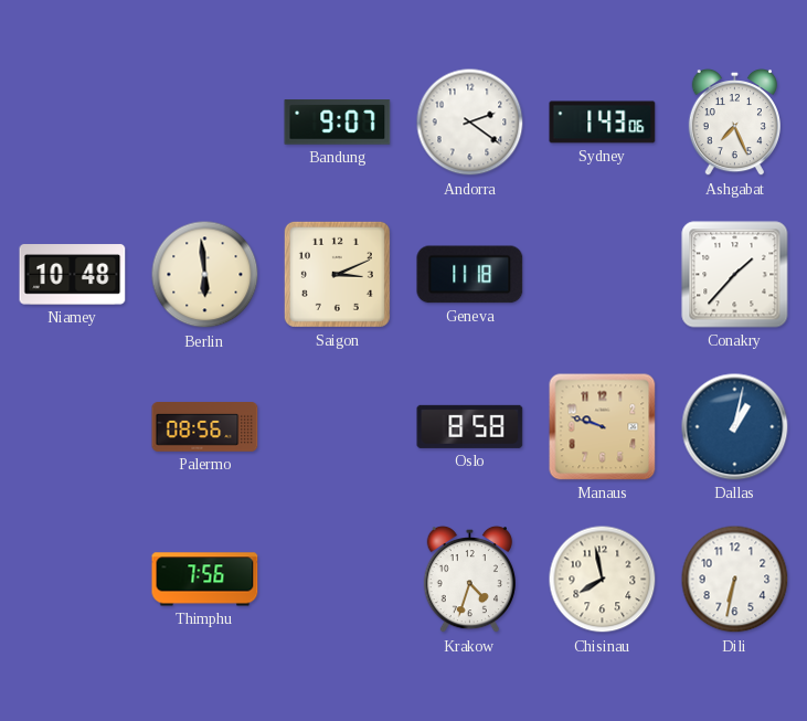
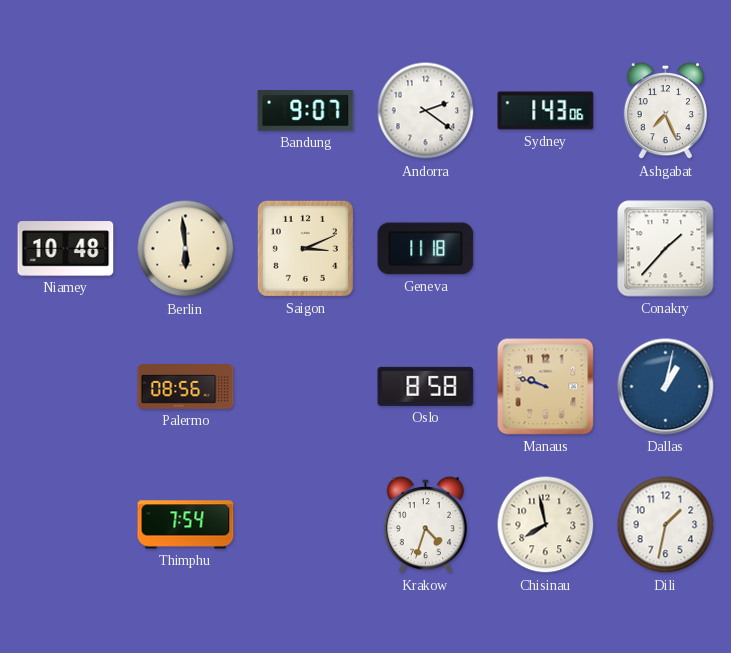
Thimphu: 7:56 -> 7:54 (186, 525)
Dili: 6:32 -> 1:32 (666, 525)
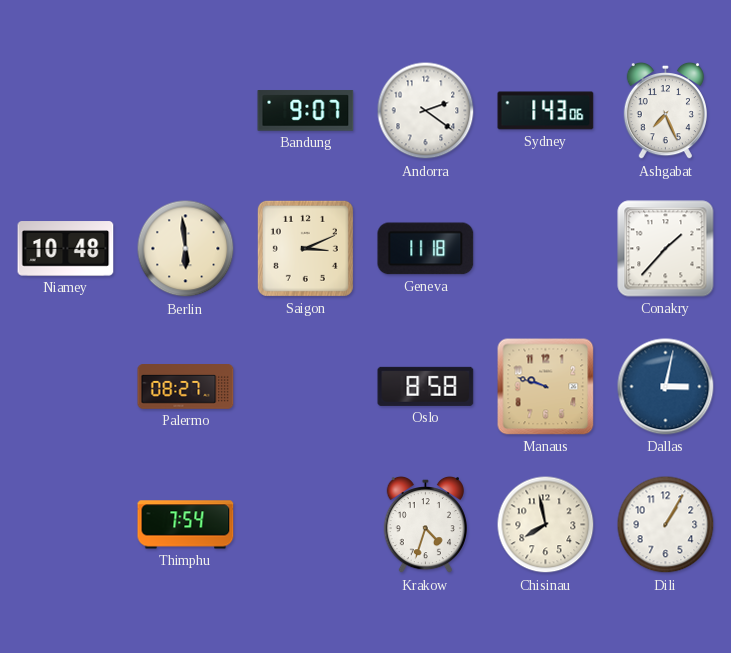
Palermo: 08:56 -> 08:27 (186, 387)
Dallas: 1:02 -> 3:02 (666, 387)
Dili: 1:32 -> 1:05 (666, 525)
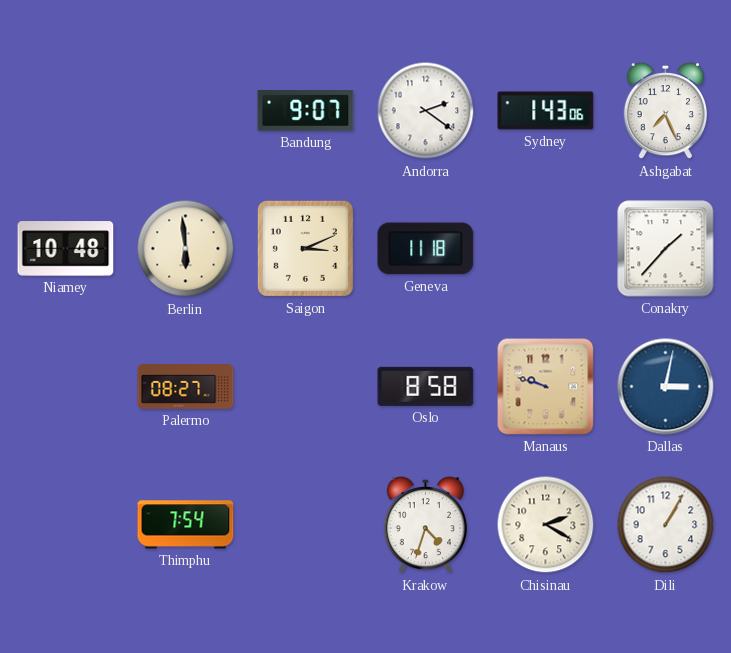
Chisinau: 7:58 -> 2:20 (546, 525)
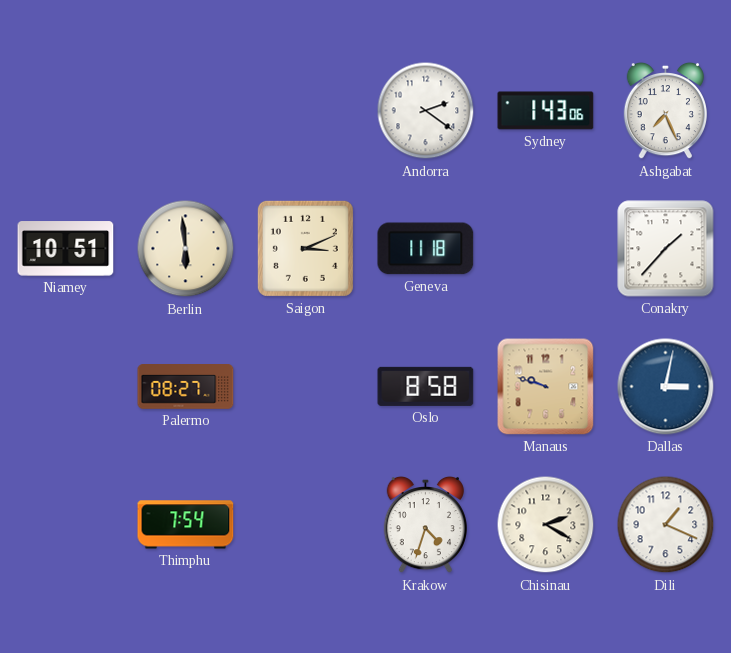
Bandung: 9:07 -> none (306, 111)
Niamey: 10:48 -> 10:51 (66, 249)
Dili: 1:05 -> 1:19 (666, 525)
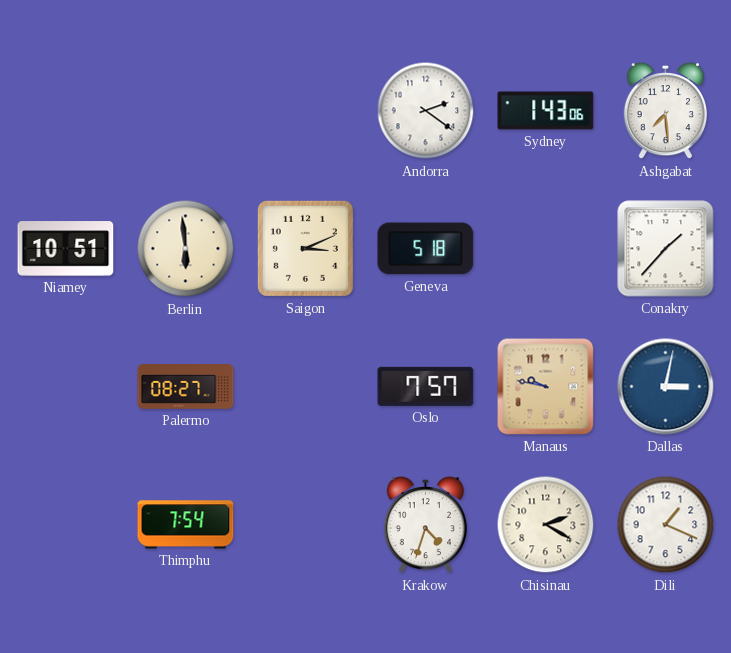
Ashgabat: 7:26 -> 7:29 (665, 111)
Geneva: 11:18 -> 5:18 (426, 249)
Oslo: 8:58 -> 7:57 (426, 386)
Manaus: 9:48 -> 9:47 (546, 387)
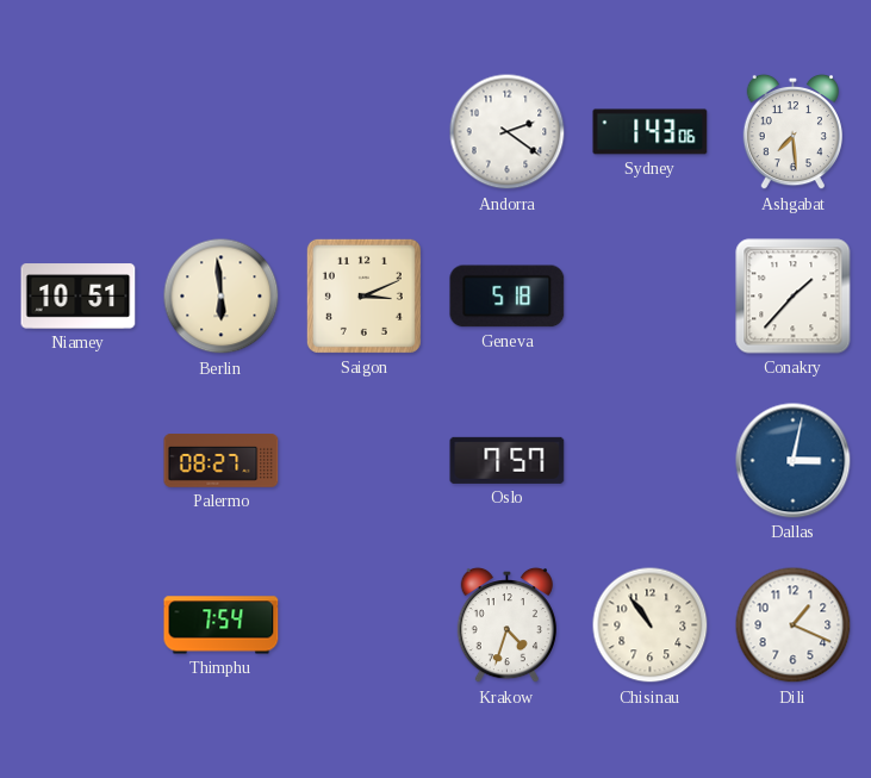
Manaus: 9:47 -> none (546, 387)
Chisinau: 2:20 -> 10:54 (651, 625)
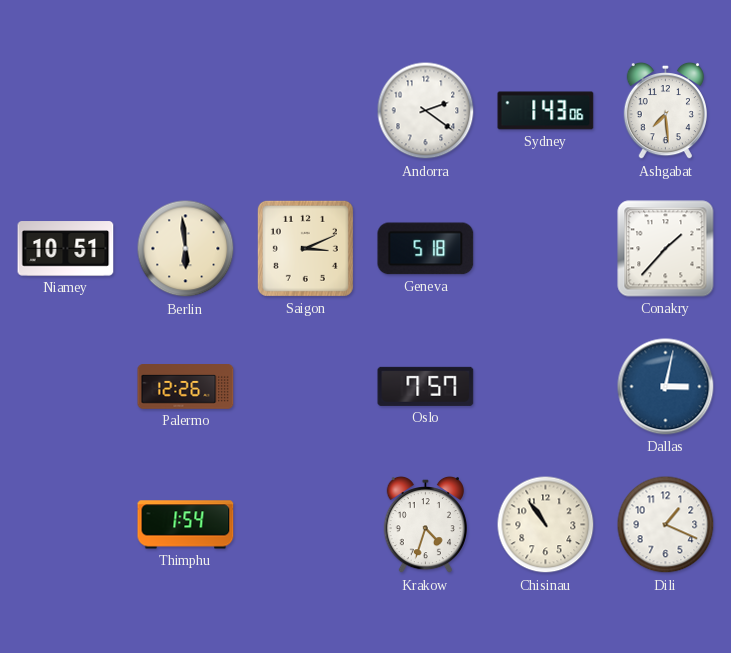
Palermo: 08:27 -> 12:26 (186, 387)
Thimphu: 7:54 -> 1:54 (186, 525)
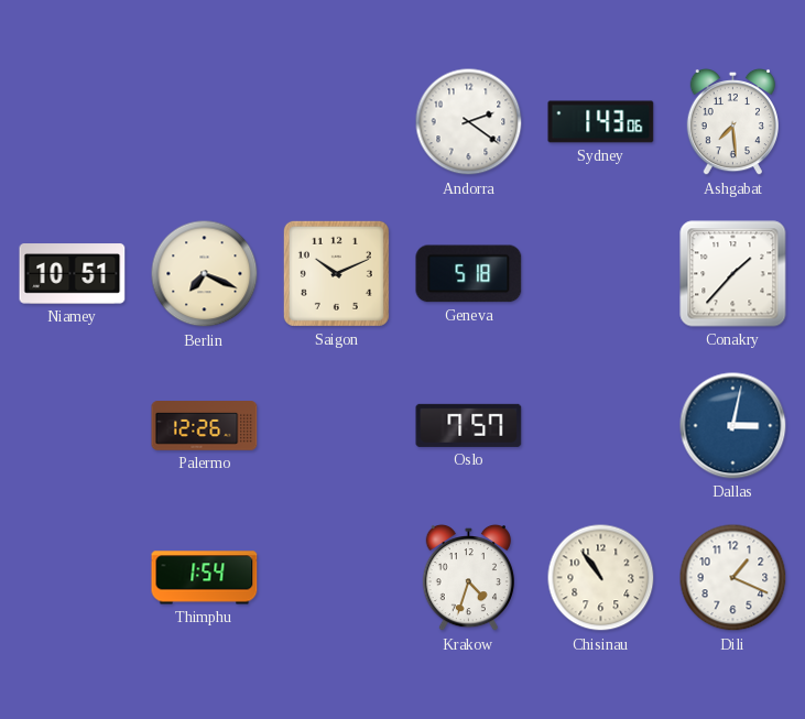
Berlin: 5:59 -> 7:19 (205, 274)
Saigon: 3:11 -> 10:11 (336, 273)
